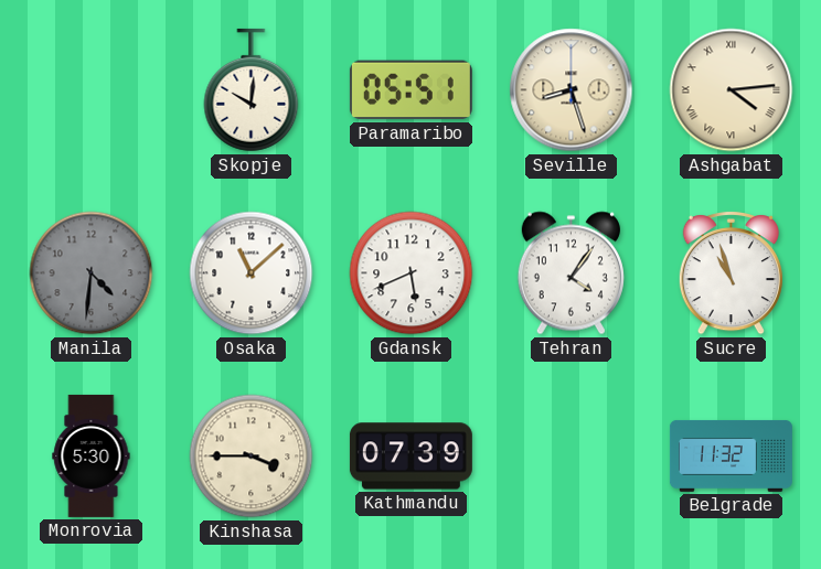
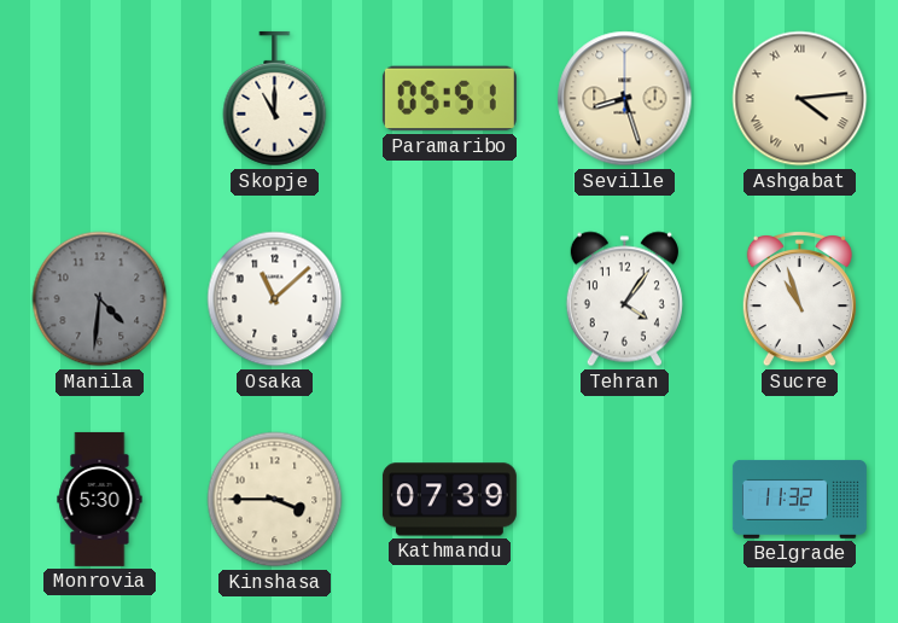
Skopje: 10:01 -> 11:00 (275, 99)
Gdansk: 5:41 -> none (412, 273)
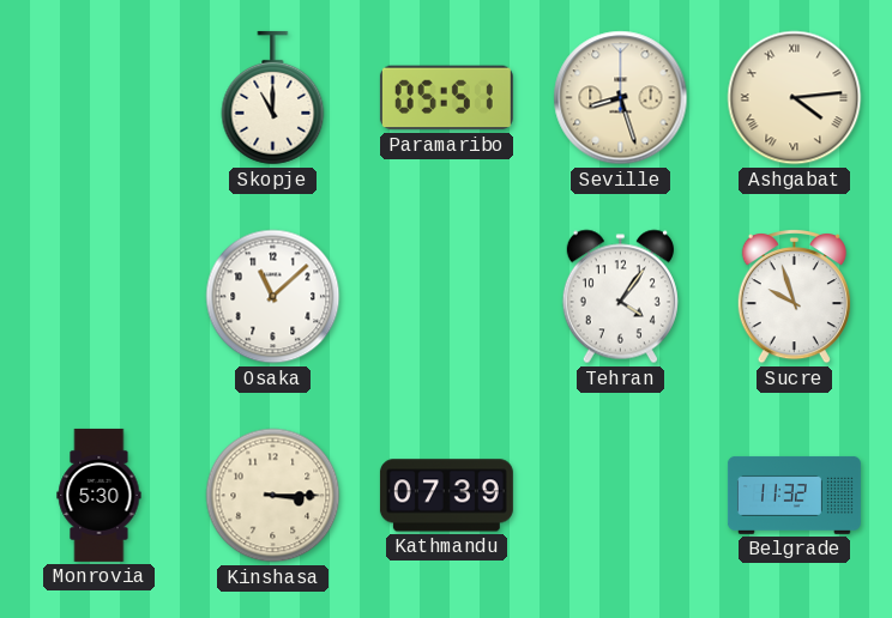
Manila: 4:31 -> none (100, 299)
Sucre: 10:57 -> 9:57 (794, 297)
Kinshasa: 3:45 -> 3:15 (273, 496)
